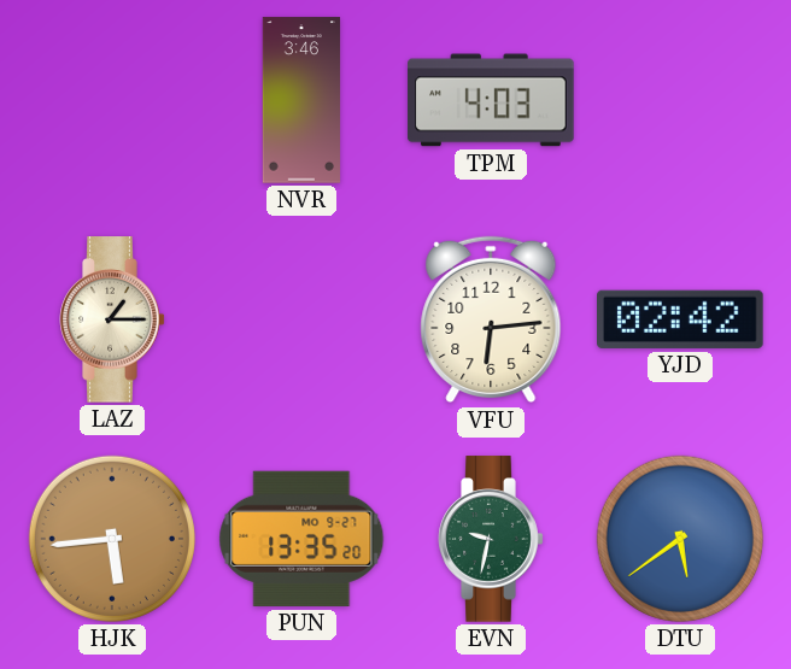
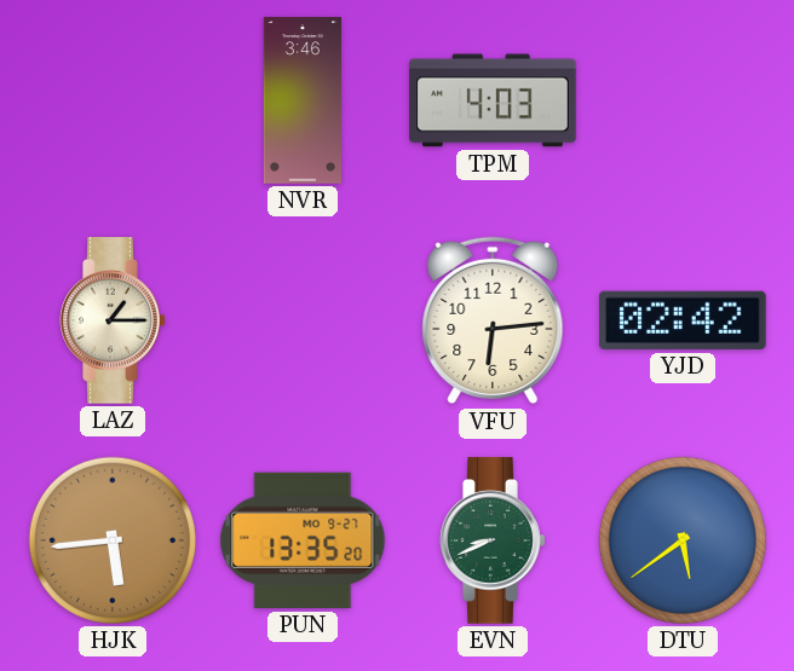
EVN: 9:32 -> 8:41 (493, 540)
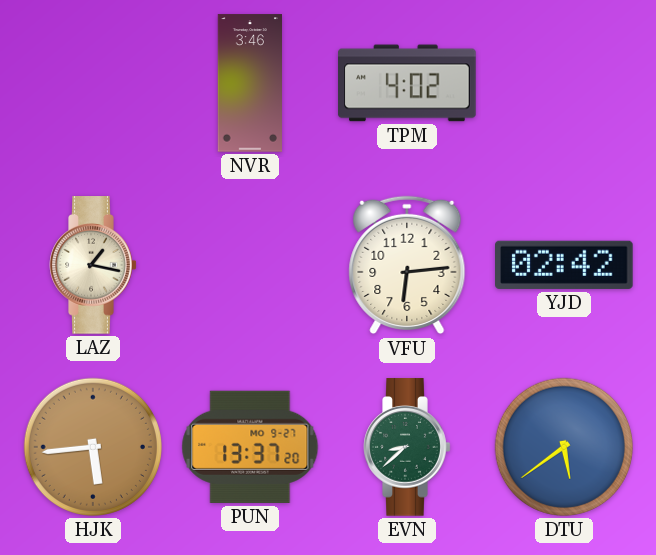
TPM: 4:03 -> 4:02 (407, 83)
LAZ: 1:15 -> 1:17 (93, 265)
PUN: 13:35 -> 13:37 (250, 447)
EVN: 8:41 -> 8:38 (407, 447)
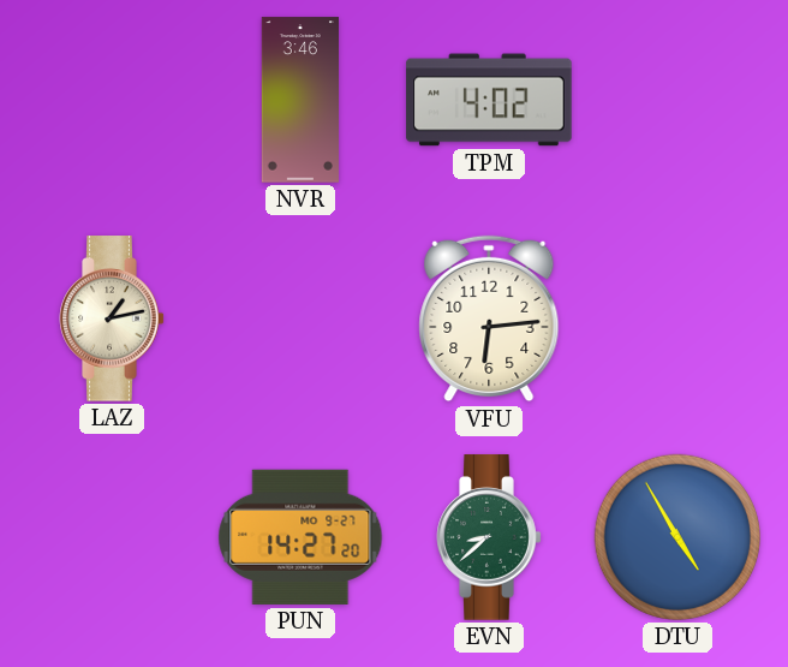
LAZ: 1:17 -> 1:13 (112, 318)
YJD: 02:42 -> none (564, 265)
HJK: 5:44 -> none (93, 447)
PUN: 13:37 -> 14:27 (300, 537)
DTU: 5:39 -> 4:55 (677, 537)
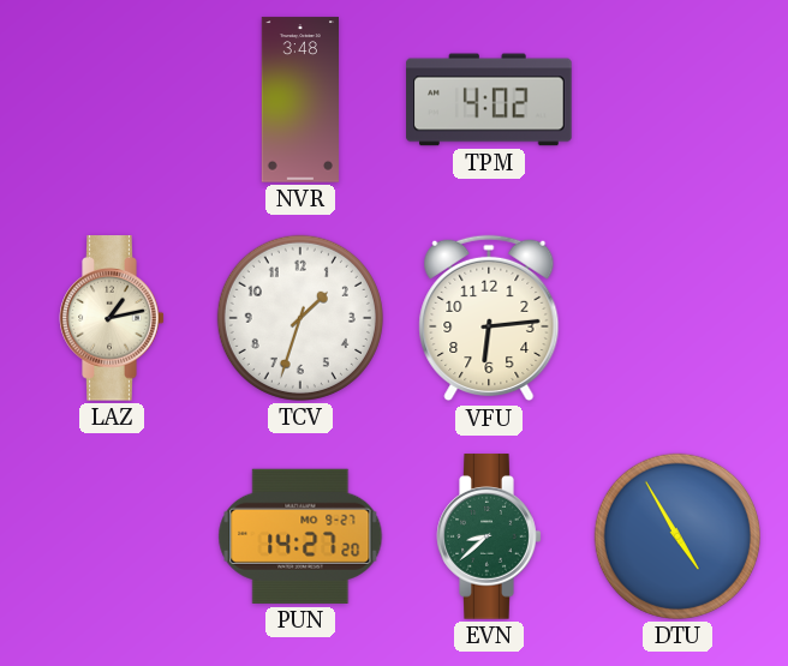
NVR: 3:46 -> 3:48 (299, 100)
TCV: none -> 1:33 (300, 318)
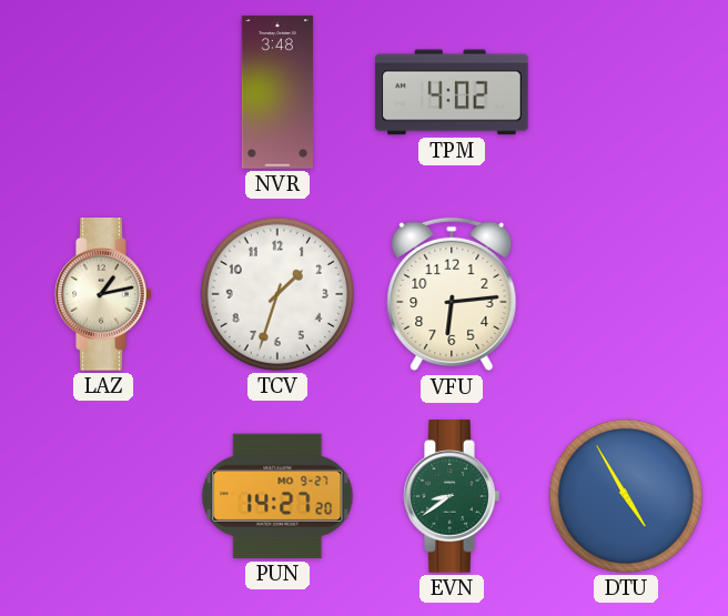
EVN: 8:38 -> 8:39 (452, 496)
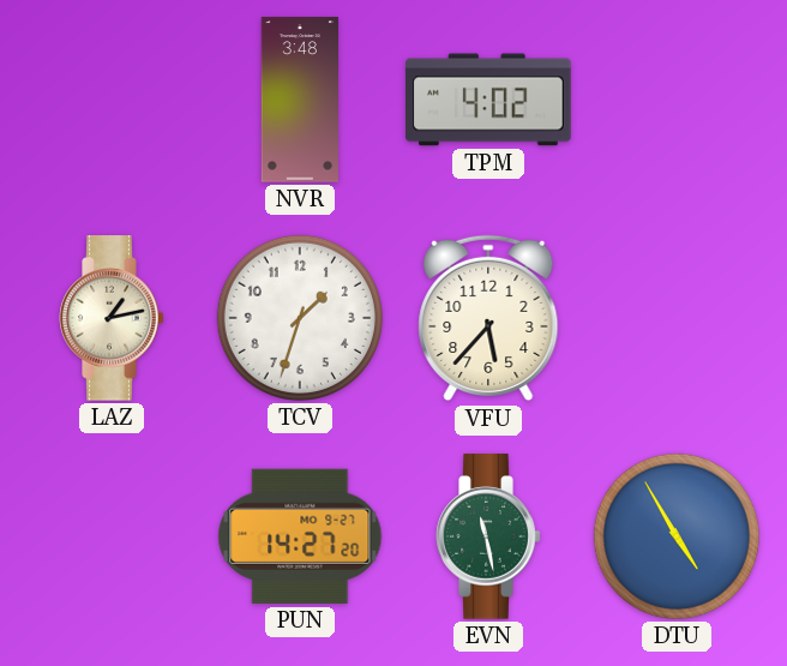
VFU: 6:14 -> 5:37 (488, 318)
EVN: 8:39 -> 11:28 (488, 536)
